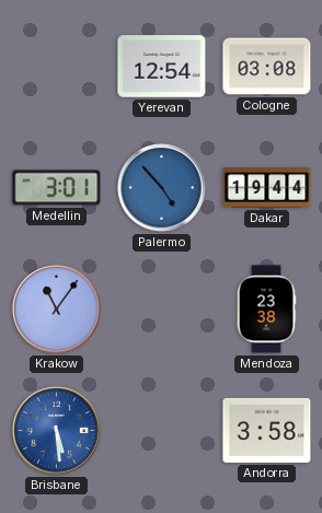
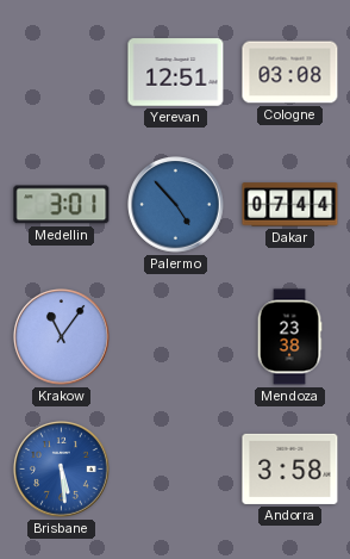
Yerevan: 12:54 -> 12:51 (176, 73)
Dakar: 19:44 -> 07:44 (290, 205)
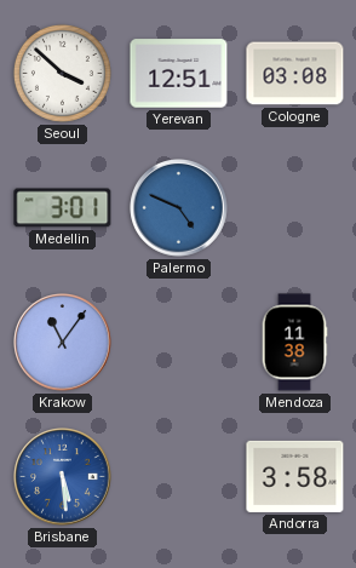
Seoul: none -> 3:52 (62, 73)
Palermo: 4:53 -> 4:49 (179, 208)
Dakar: 07:44 -> none (290, 205)
Mendoza: 23:38 -> 11:38 (294, 343)
